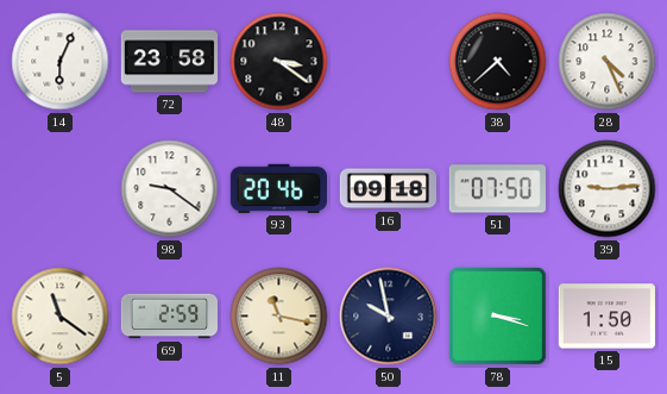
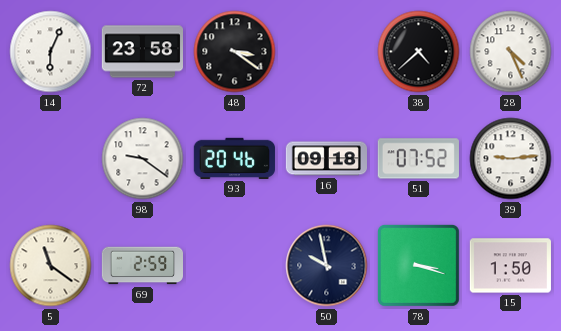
51: 07:50 -> 07:52 (418, 159)
11: 11:17 -> none (279, 317)
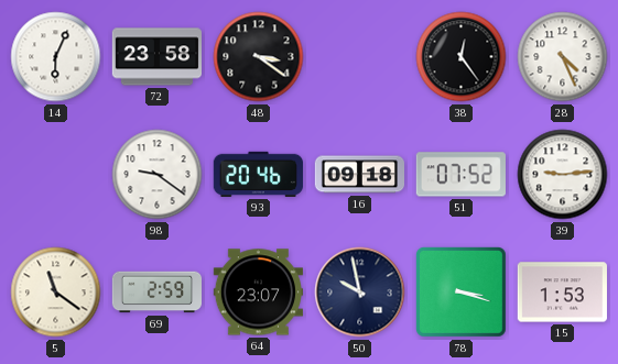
38: 4:38 -> 12:24 (462, 57)
64: none -> 23:07 (258, 293)
15: 1:50 -> 1:53 (562, 293)
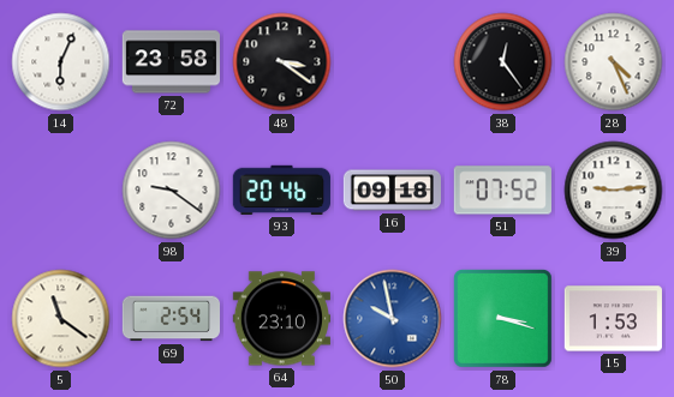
69: 2:59 -> 2:54 (171, 319)
64: 23:07 -> 23:10 (281, 319)
50 dial: navy -> blue (393, 319)
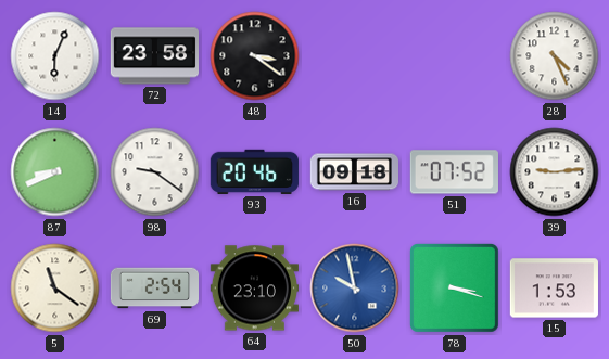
38: 12:24 -> none (503, 62)
87: none -> 8:41 (55, 172)
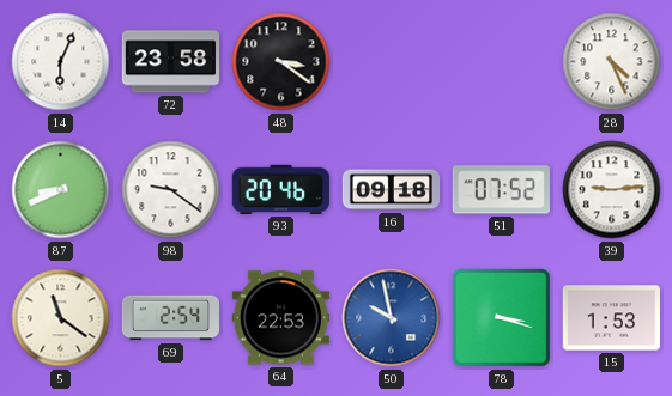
64: 23:10 -> 22:53 (280, 318)
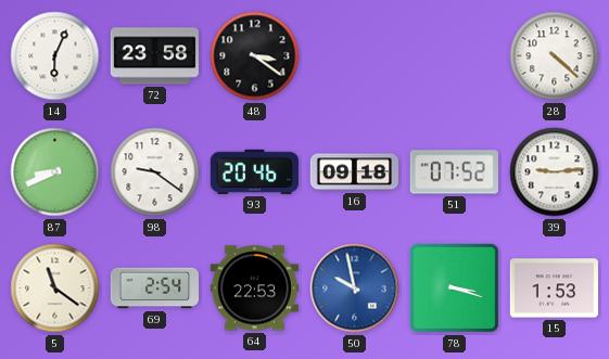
28: 4:26 -> 4:22 (555, 56)
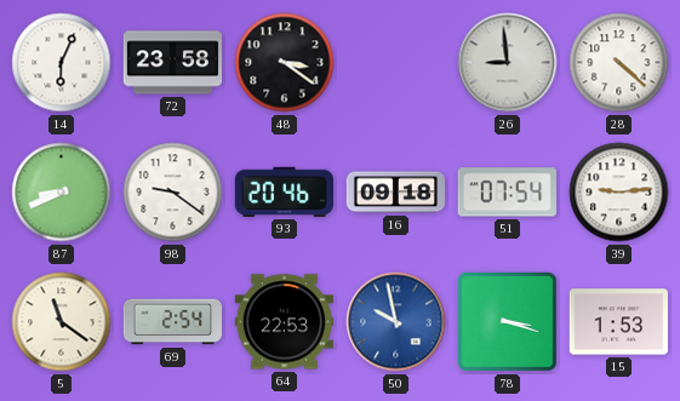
26: none -> 8:59 (508, 63)
51: 07:52 -> 07:54 (507, 193)
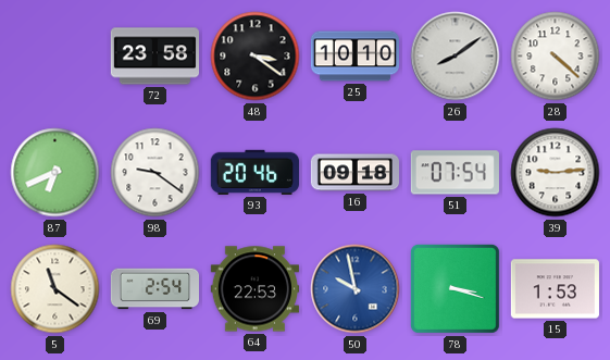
14: 6:04 -> none (62, 63)
25: none -> 10:10 (354, 57)
26: 8:59 -> 8:09 (456, 57)
87: 8:41 -> 6:41 (55, 173)
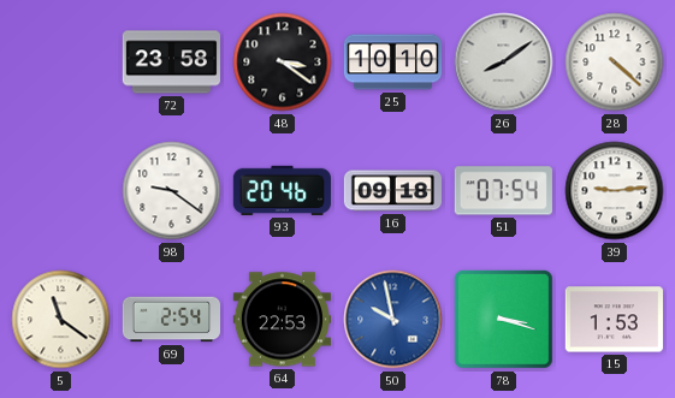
87: 6:41 -> none (55, 173)
